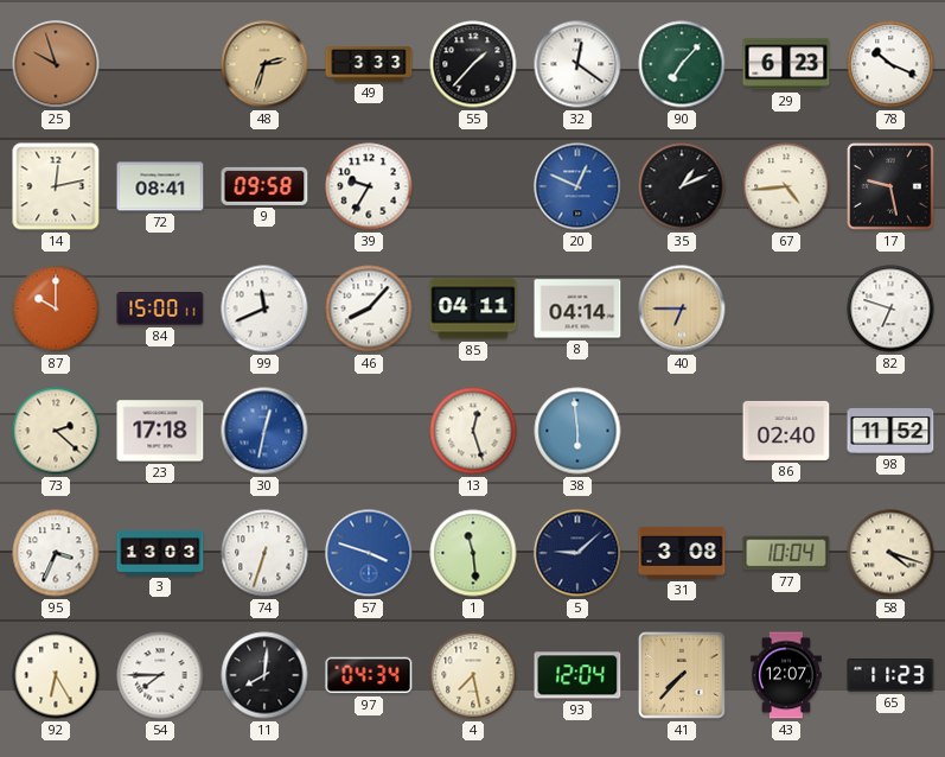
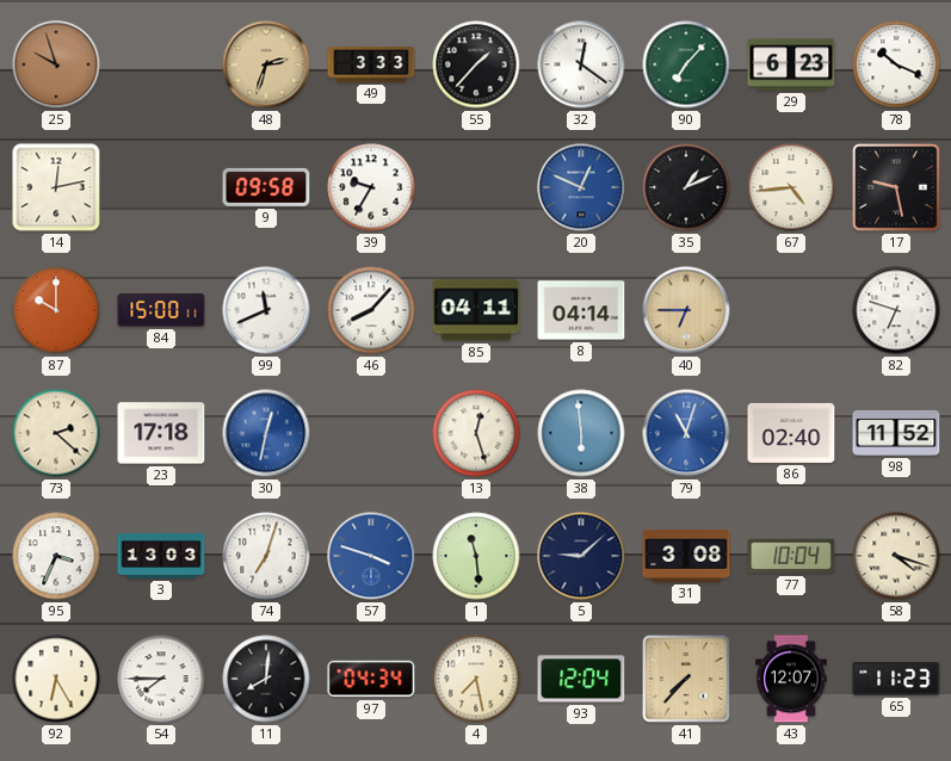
72: 08:41 -> none (160, 186)
79: none -> 11:03 (686, 433)
74: 6:33 -> 7:03 (266, 556)
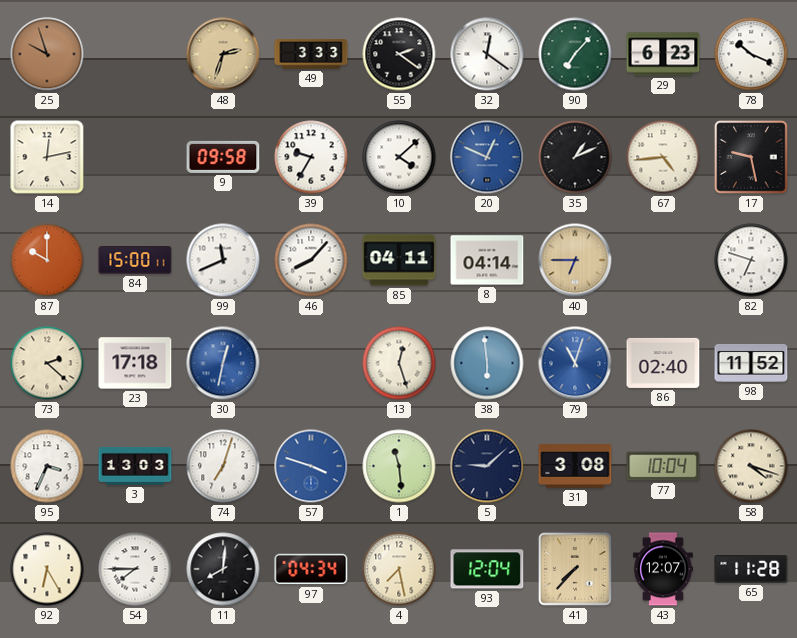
55: 1:37 -> 2:21 (399, 54)
10: none -> 4:08 (399, 157)
65: 11:23 -> 11:28 (751, 570)
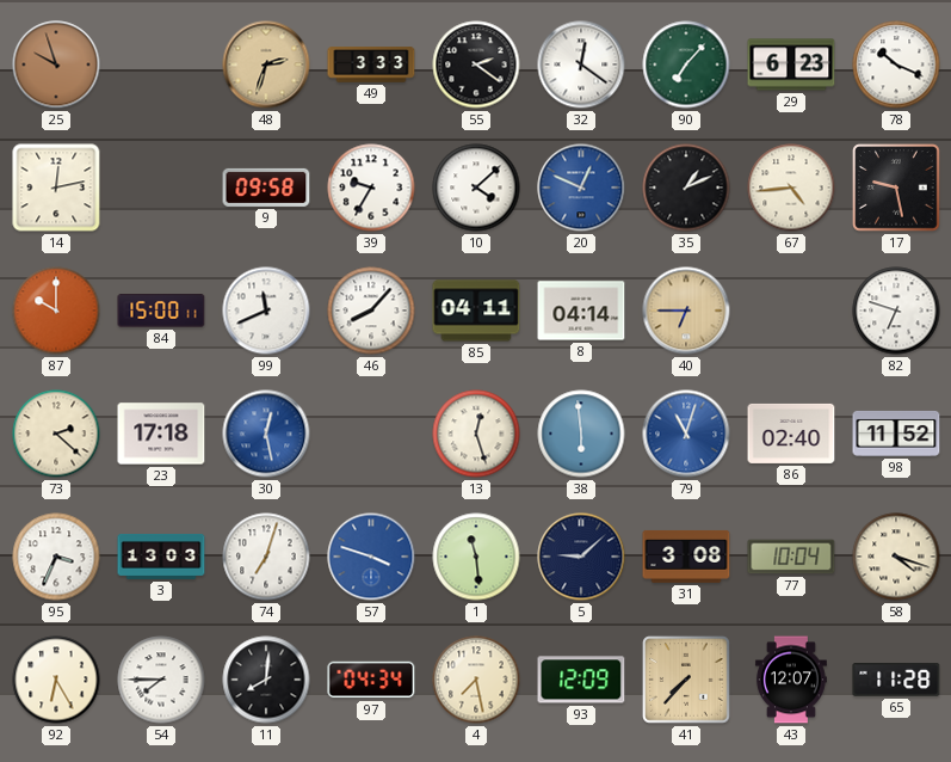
30: 12:32 -> 12:28 (266, 434)
93: 12:04 -> 12:09 (581, 680)
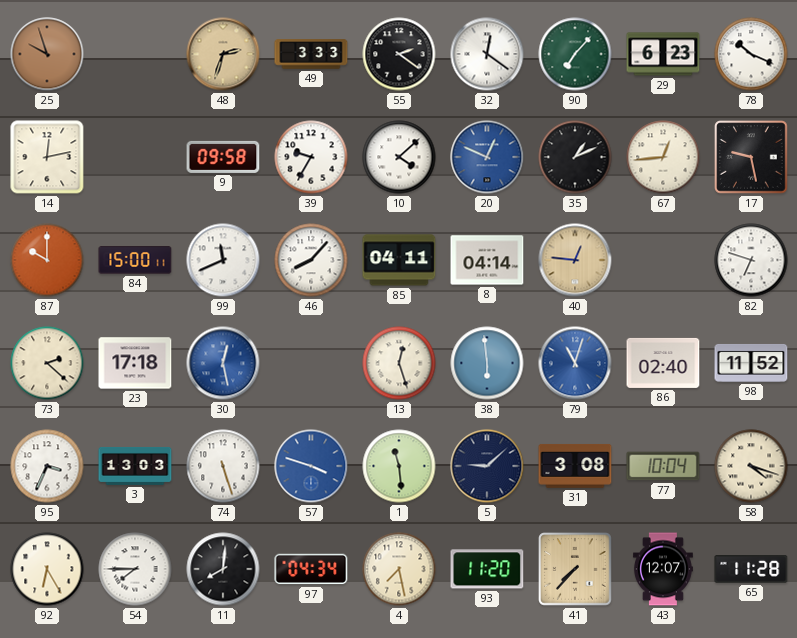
67: 4:44 -> 12:44 (663, 157)
40: 6:45 -> 12:46 (575, 260)
74: 7:03 -> 5:27 (223, 466)
93: 12:09 -> 11:20 (487, 569)
